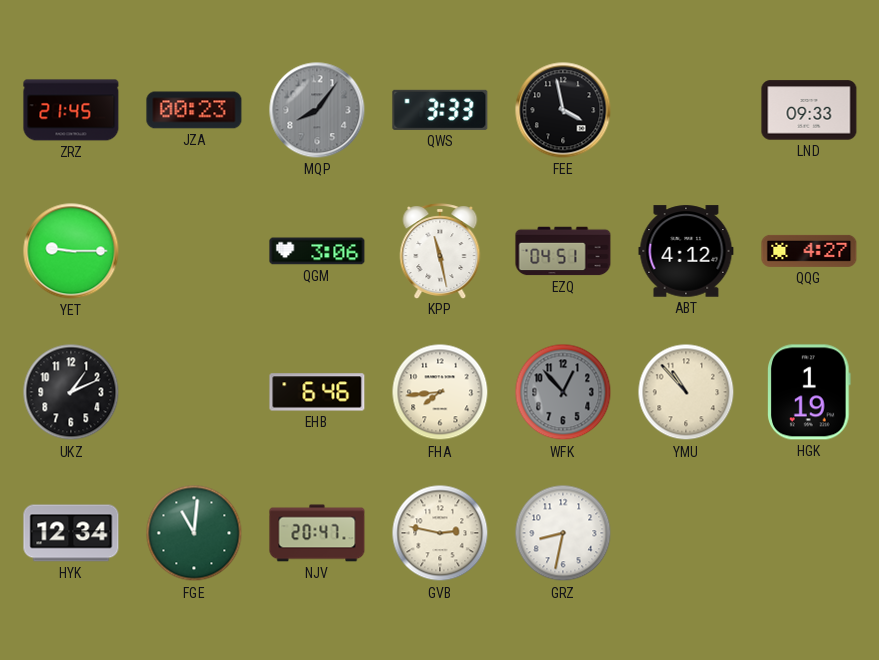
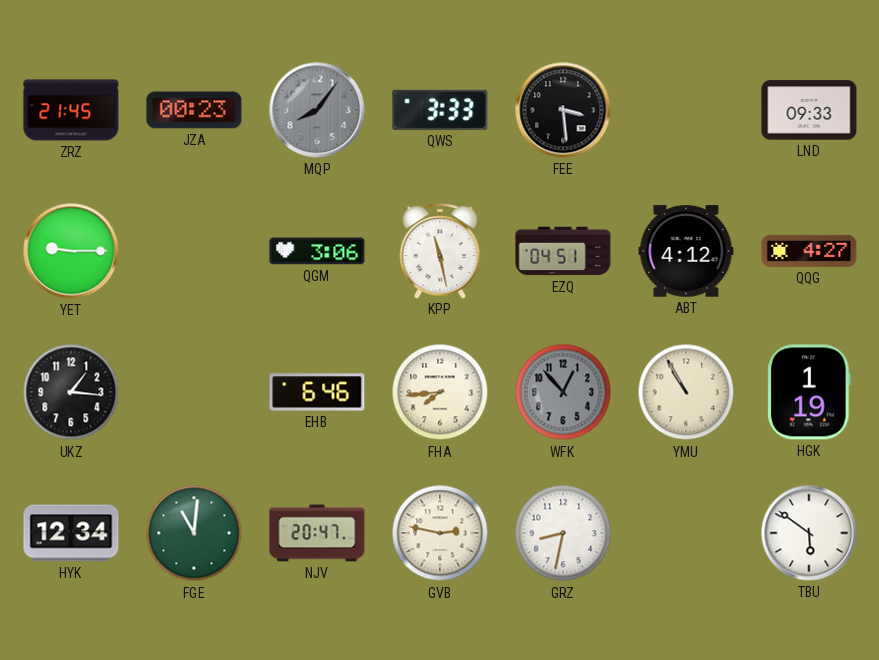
FEE: 3:58 -> 3:29 (563, 110)
UKZ: 1:11 -> 1:16 (71, 392)
YMU: 10:53 -> 10:55 (686, 392)
TBU: none -> 5:51 (809, 533)
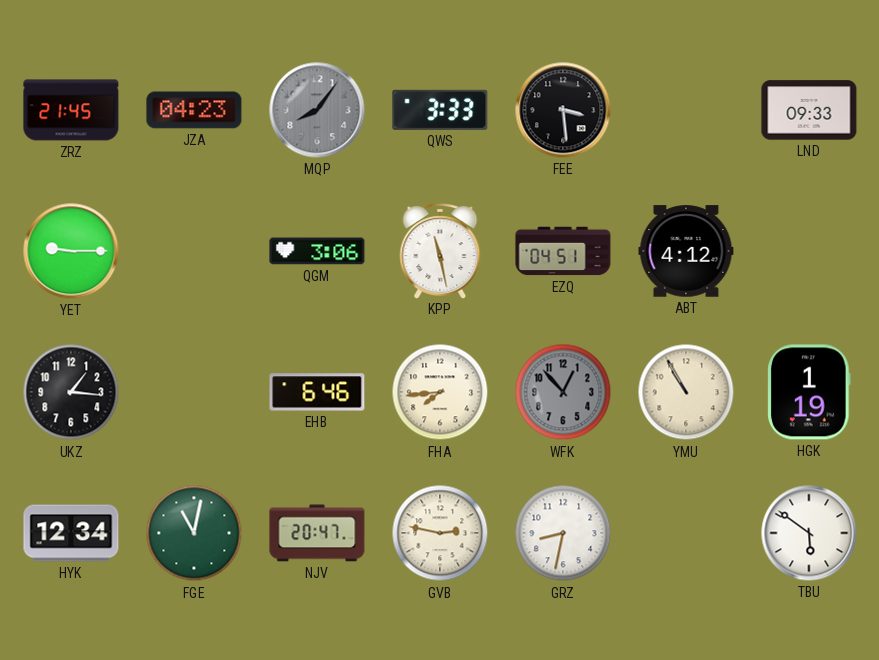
JZA: 00:23 -> 04:23 (194, 110)
QQG: 4:27 -> none (809, 251)
FGE: 11:01 -> 11:02 (194, 533)
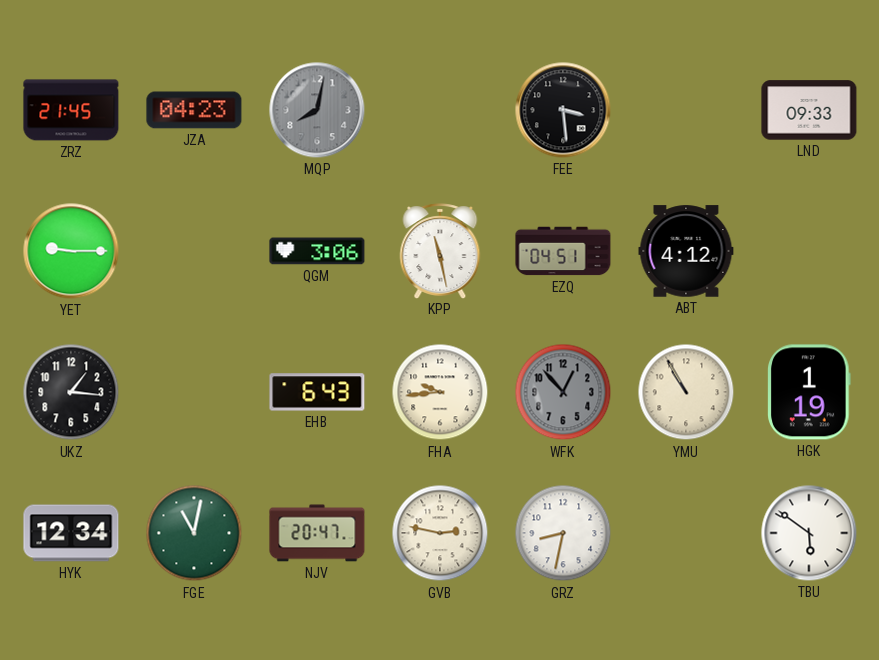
MQP: 8:06 -> 8:02 (317, 110)
QWS: 3:33 -> none (440, 110)
EHB: 6:46 -> 6:43 (317, 392)
FHA: 7:44 -> 9:44 (440, 392)
